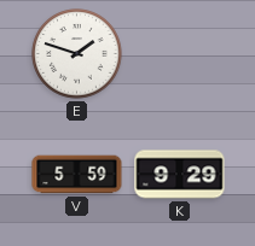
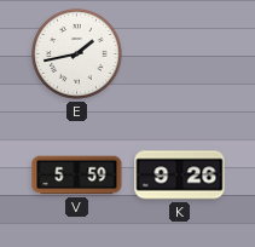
E: 1:48 -> 1:43 (77, 54)
K: 9:29 -> 9:26 (180, 176)
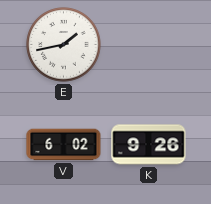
V: 5:59 -> 6:02 (64, 145)
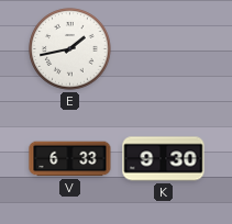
V: 6:02 -> 6:33 (70, 159)
K: 9:26 -> 9:30 (164, 159)
